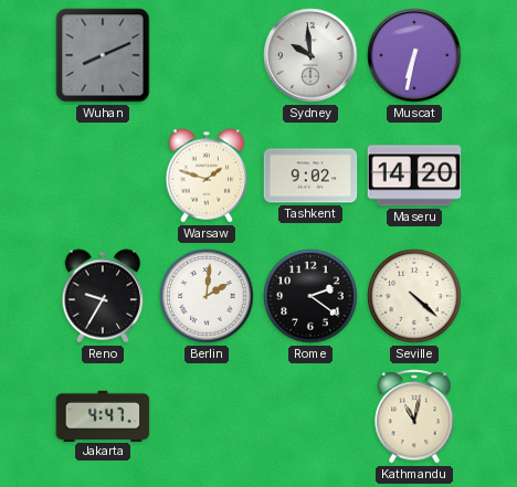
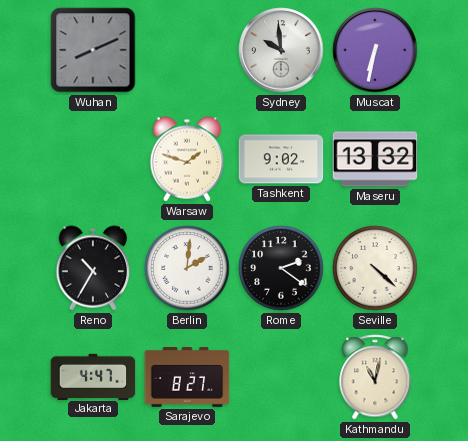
Maseru: 14:20 -> 13:32 (375, 159)
Reno: 9:35 -> 10:35 (93, 268)
Sarajevo: none -> 8:27 (187, 378)
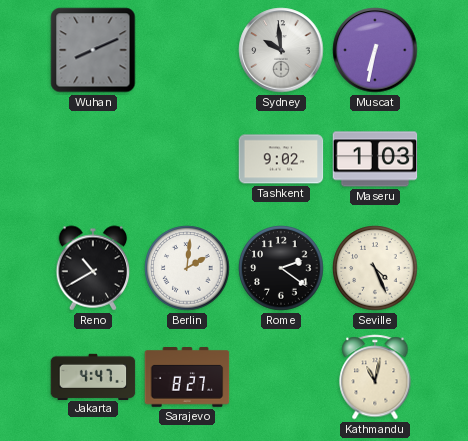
Warsaw: 1:48 -> none (187, 159)
Maseru: 13:32 -> 1:03 (375, 159)
Reno: 10:35 -> 10:40 (93, 268)
Seville: 4:22 -> 4:26 (375, 268)
